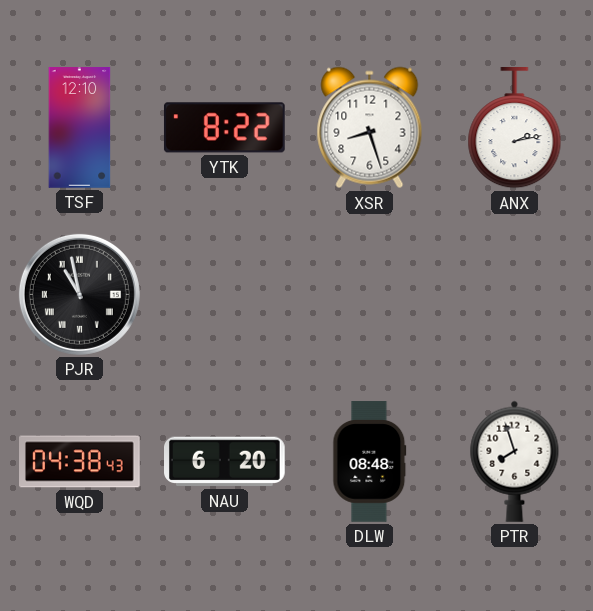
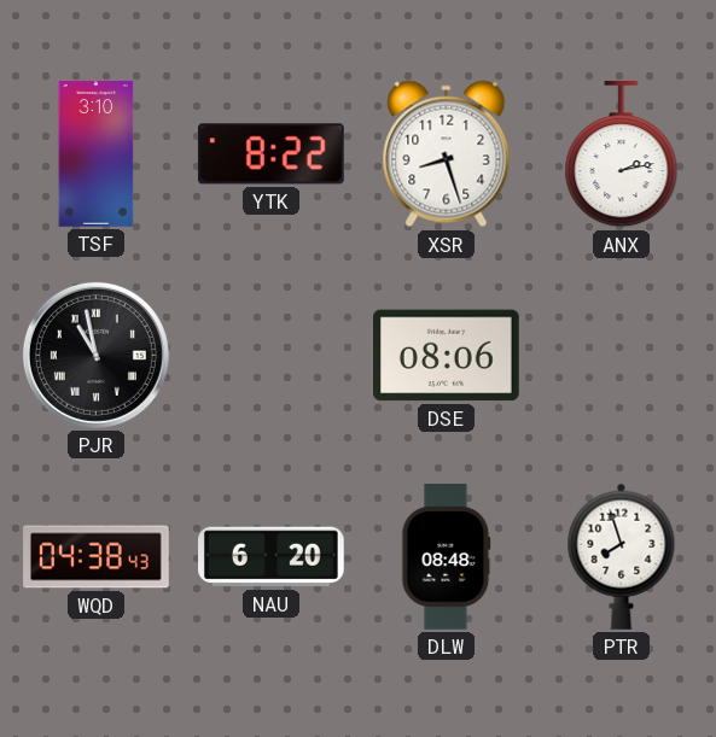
TSF: 12:10 -> 3:10 (97, 154)
DSE: none -> 08:06 (447, 356)
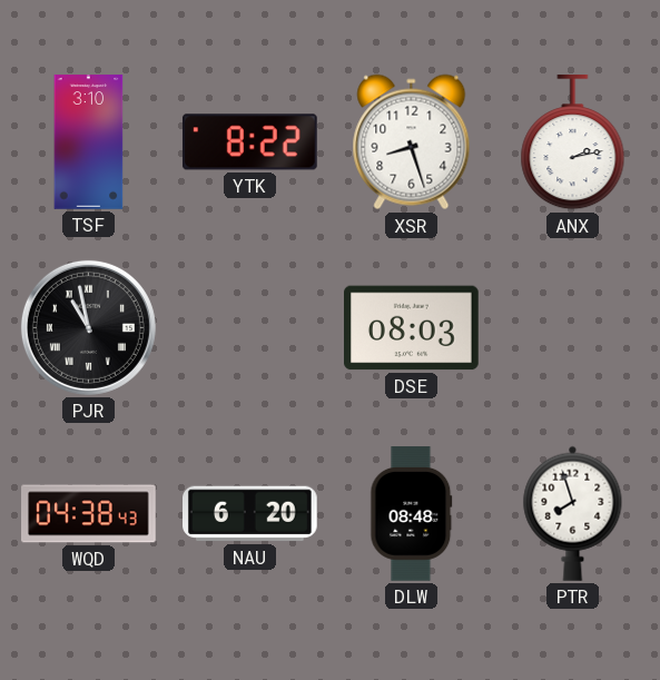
DSE: 08:06 -> 08:03 (412, 328)
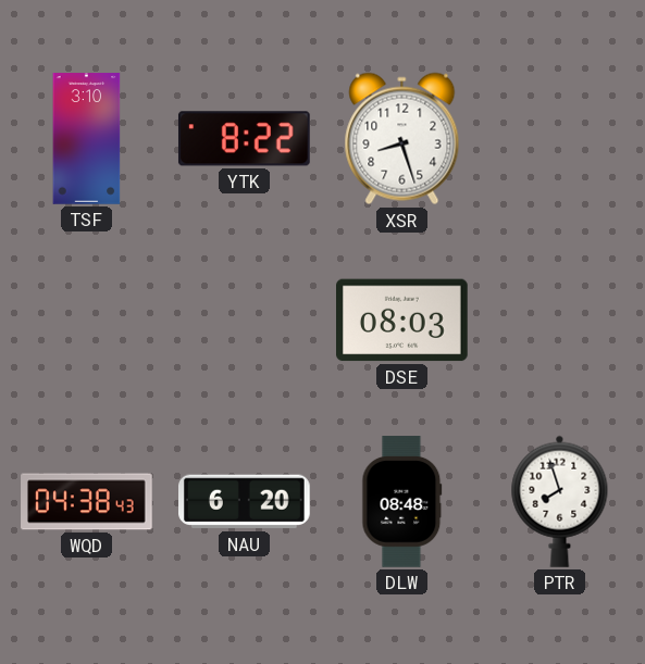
ANX: 2:13 -> none (573, 144)
PJR: 10:58 -> none (88, 327)
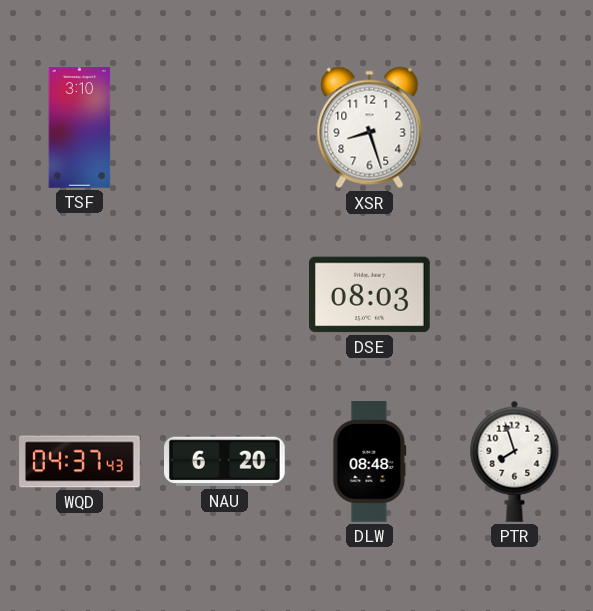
YTK: 8:22 -> none (244, 139)
WQD: 04:38 -> 04:37 (80, 462)
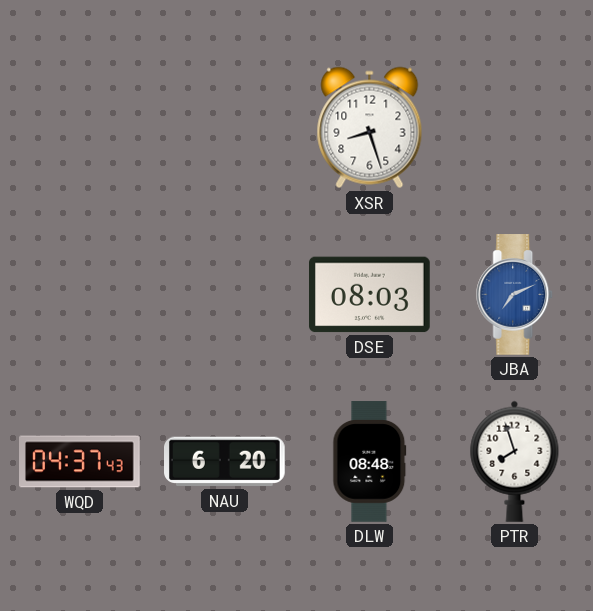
TSF: 3:10 -> none (80, 128)
JBA: none -> 7:11 (515, 295)
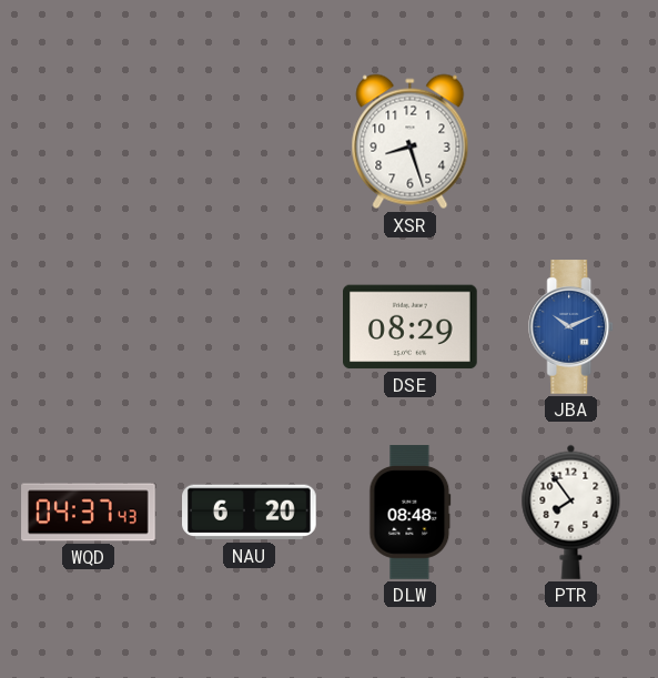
DSE: 08:03 -> 08:29 (411, 327)
JBA: 7:11 -> 10:11 (571, 327)
PTR: 7:57 -> 7:54 (571, 512)
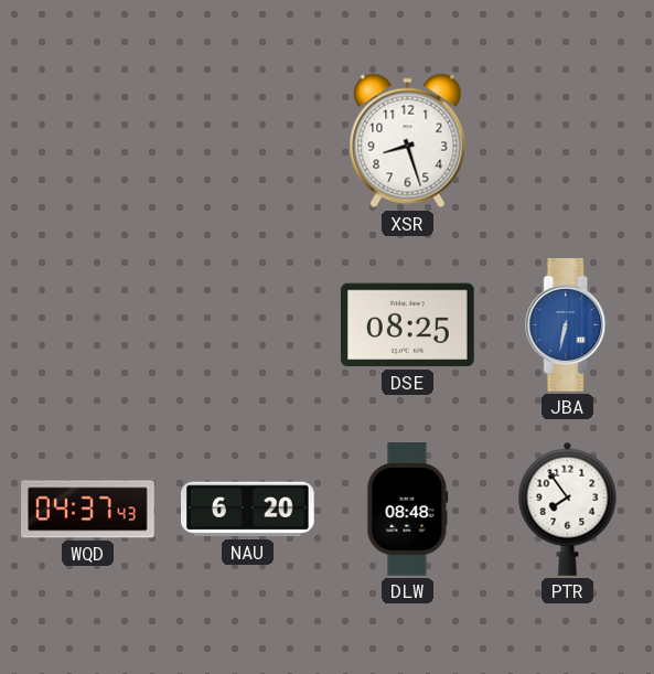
DSE: 08:29 -> 08:25 (408, 325)
JBA: 10:11 -> 6:32 (568, 325)
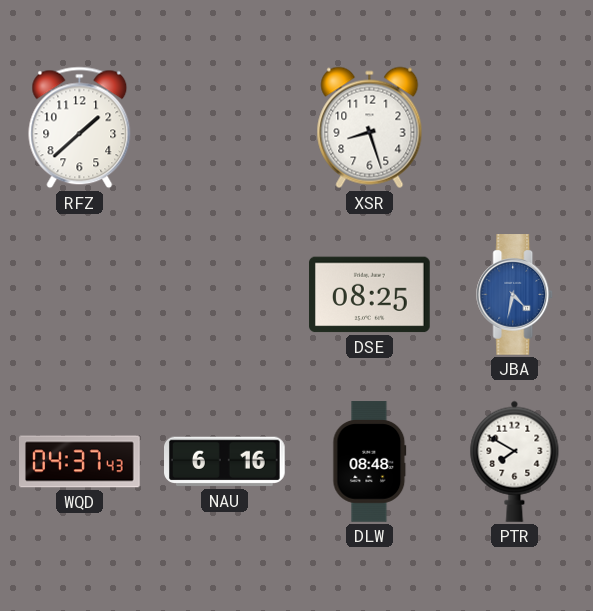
RFZ: none -> 1:38 (80, 128)
JBA: 6:32 -> 4:32 (515, 295)
NAU: 6:20 -> 6:16 (225, 462)
PTR: 7:54 -> 7:50 (515, 461)
